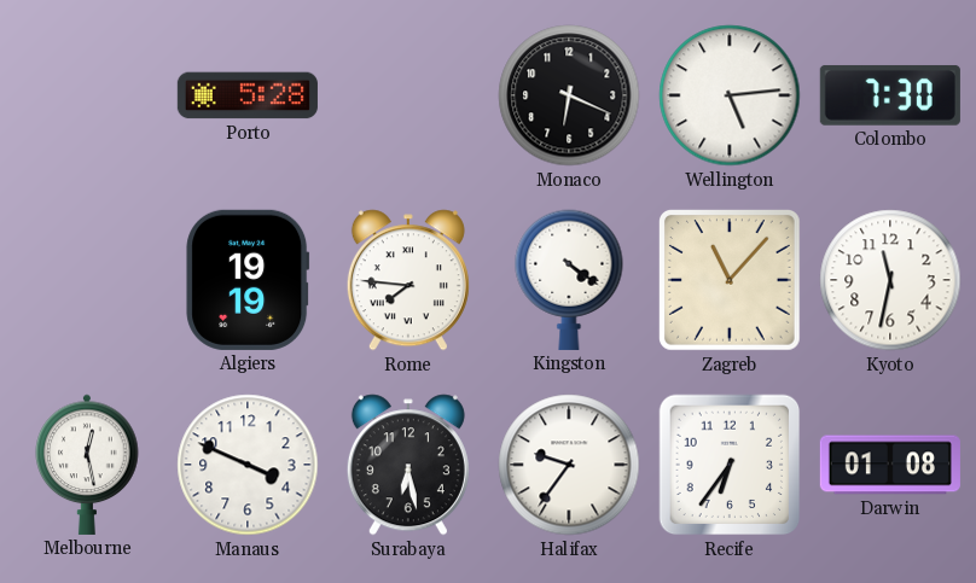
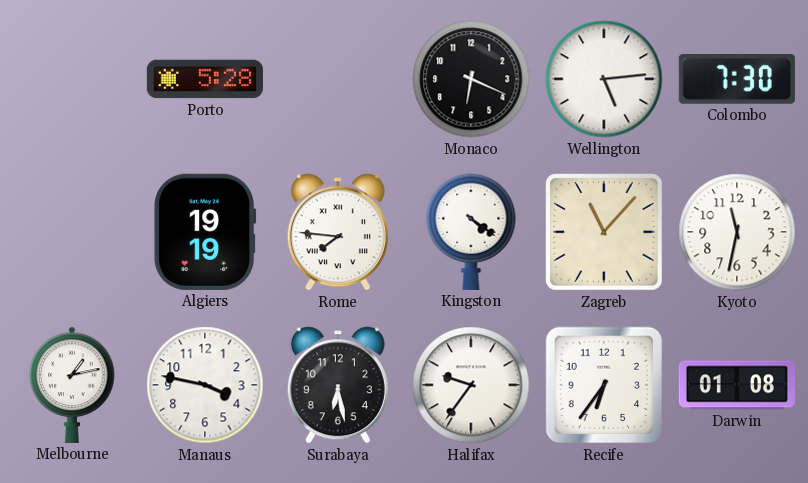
Melbourne: 12:28 -> 1:13 (72, 385)
Manaus: 3:49 -> 3:47 (205, 385)
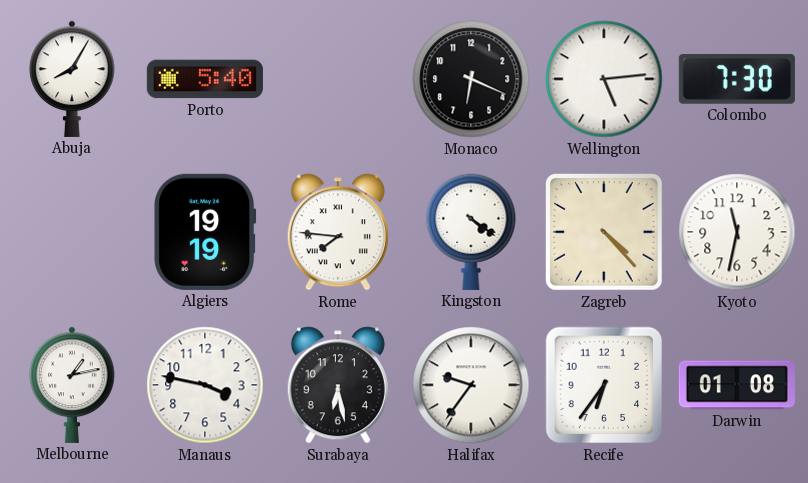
Abuja: none -> 8:05 (72, 79)
Porto: 5:28 -> 5:40 (205, 79)
Zagreb: 11:07 -> 4:23 (604, 232)
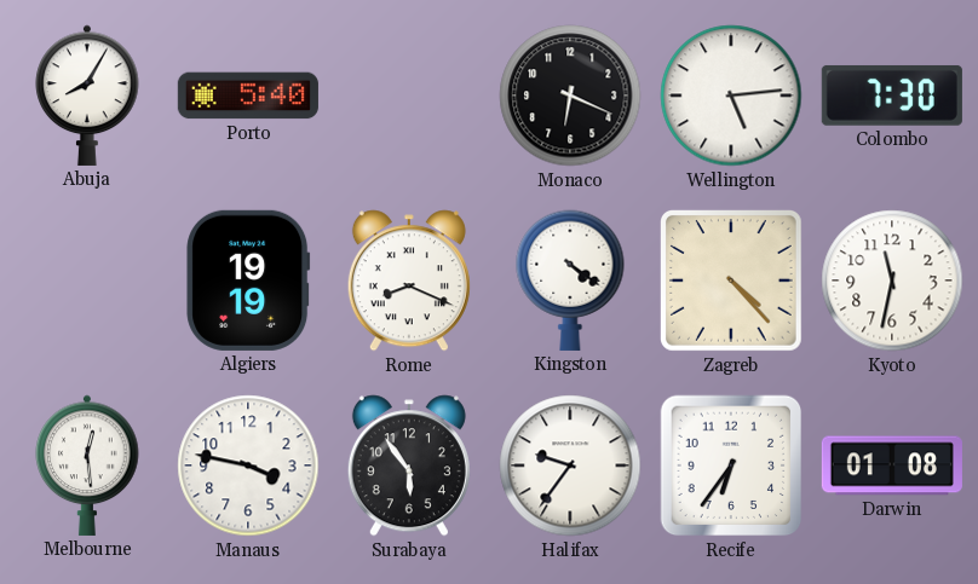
Rome: 7:46 -> 8:19 (409, 281)
Melbourne: 1:13 -> 12:29 (87, 466)
Surabaya: 6:28 -> 5:54 (409, 466)
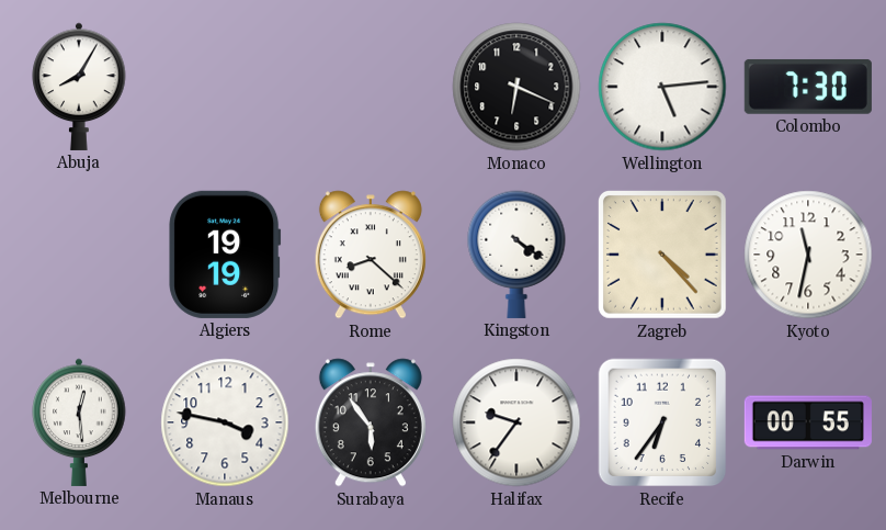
Porto: 5:40 -> none (248, 96)
Rome: 8:19 -> 8:22 (371, 255)
Darwin: 01:08 -> 00:55 (808, 422)
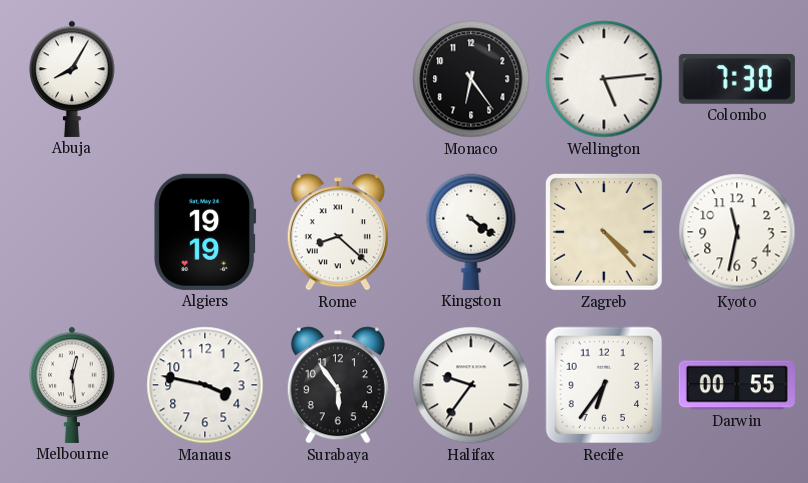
Monaco: 6:19 -> 6:24 (471, 79)
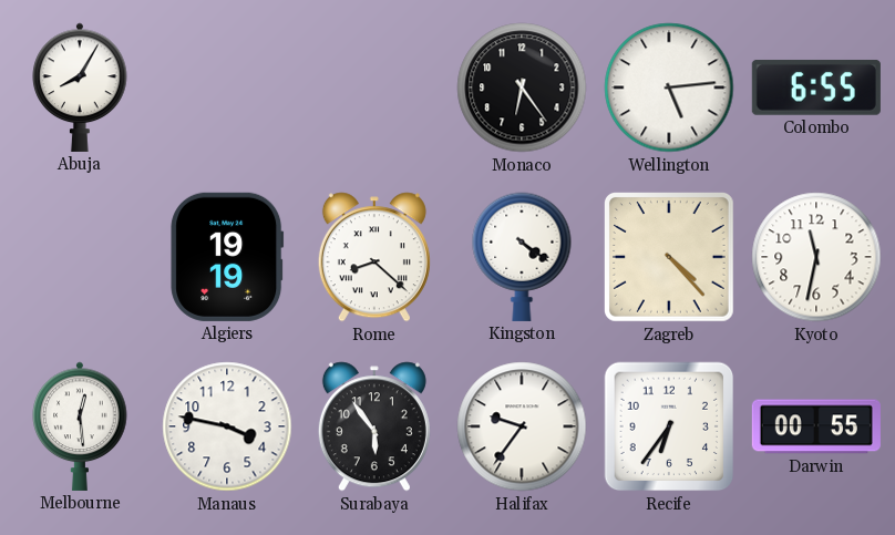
Colombo: 7:30 -> 6:55 (816, 88)
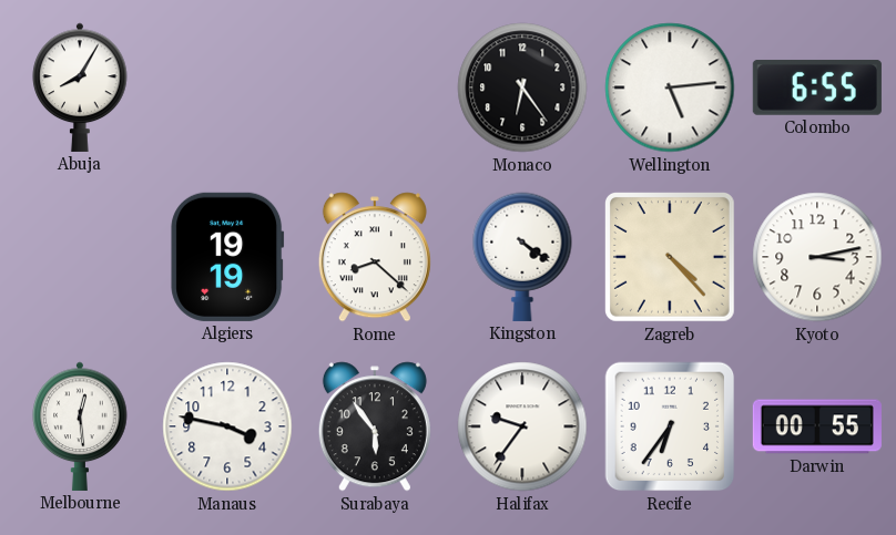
Kyoto: 11:32 -> 3:13 (817, 257)
